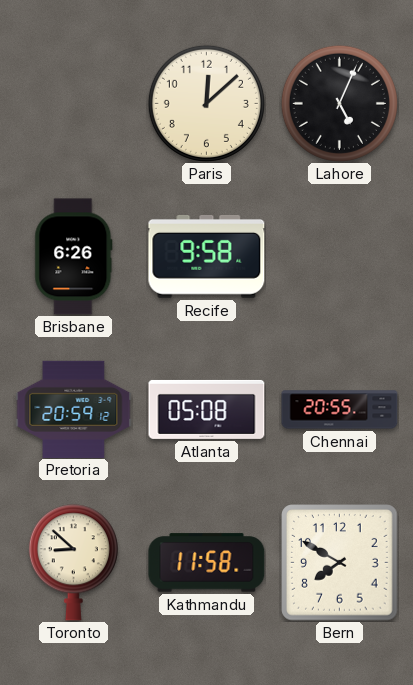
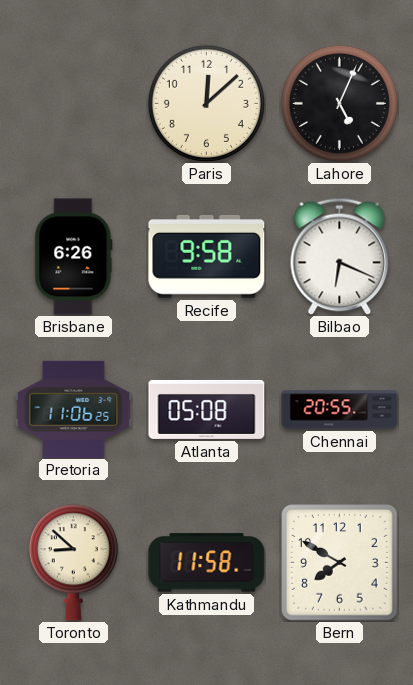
Bilbao: none -> 6:19 (340, 256)
Pretoria: 20:59 -> 11:06 (74, 409)
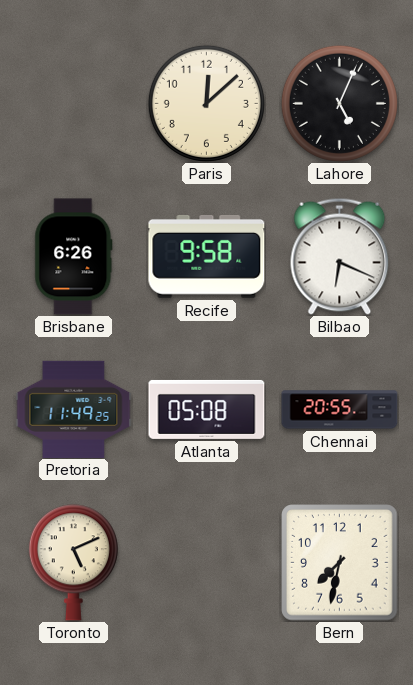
Pretoria: 11:06 -> 11:49 (74, 409)
Toronto: 8:52 -> 5:11 (73, 563)
Kathmandu: 11:58 -> none (207, 563)
Bern: 7:50 -> 7:32 (340, 563)
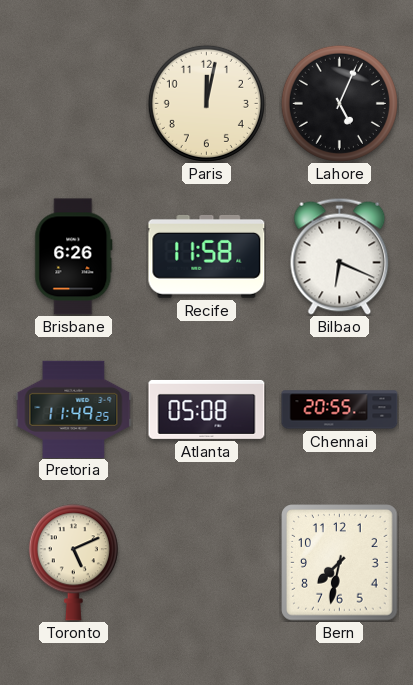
Paris: 12:08 -> 12:02 (206, 103)
Recife: 9:58 -> 11:58 (207, 256)
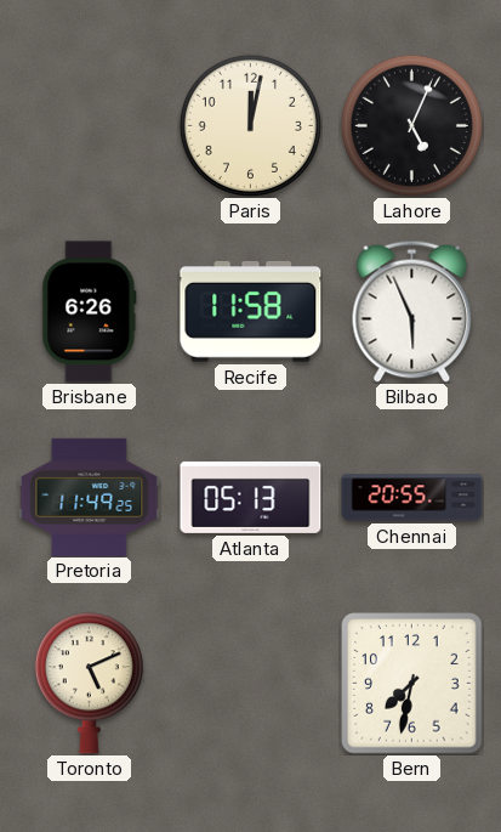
Bilbao: 6:19 -> 5:56 (412, 311)
Atlanta: 05:08 -> 05:13 (251, 497)
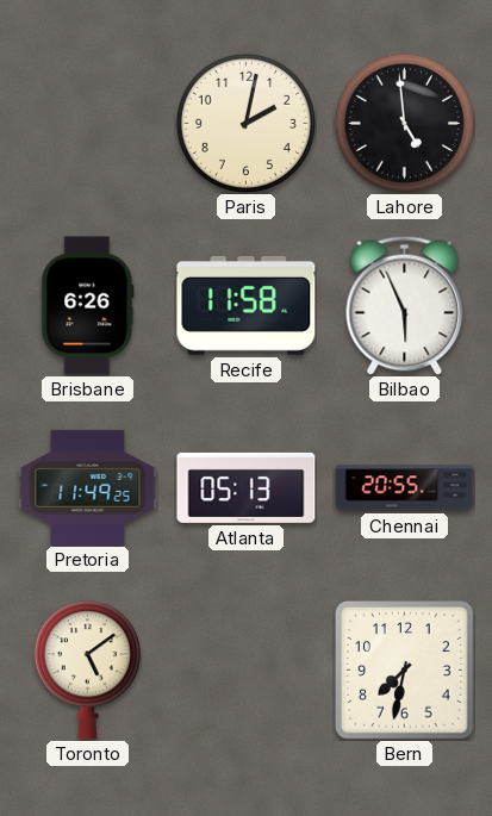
Paris: 12:02 -> 2:02 (245, 123)
Lahore: 5:04 -> 4:59 (404, 123)
Toronto: 5:11 -> 5:09 (87, 671)
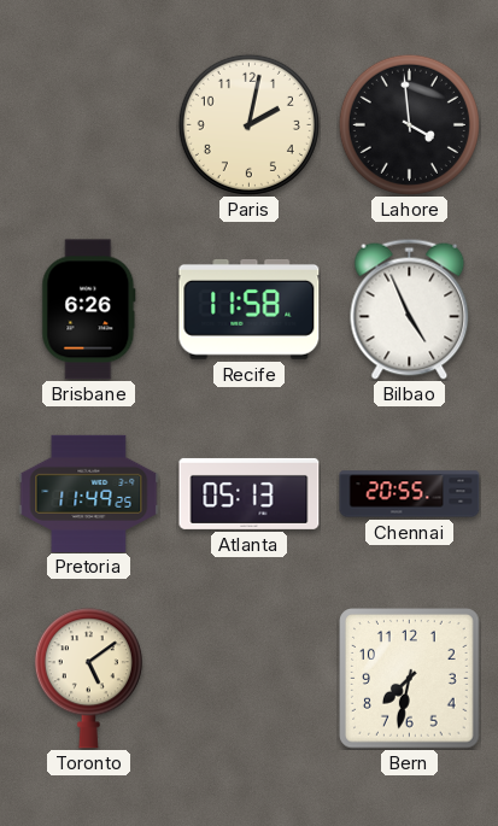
Lahore: 4:59 -> 3:59 (409, 124)
Bilbao: 5:56 -> 4:56 (410, 309)
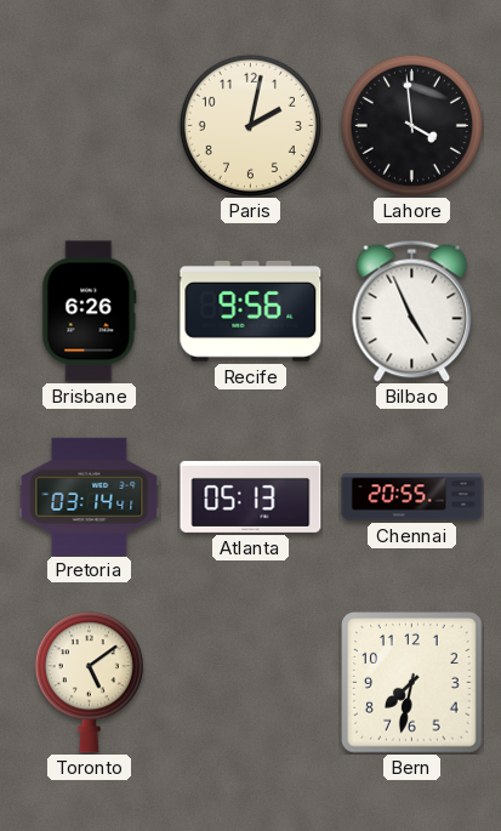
Recife: 11:58 -> 9:56 (251, 311)
Pretoria: 11:49 -> 03:14 (90, 496)
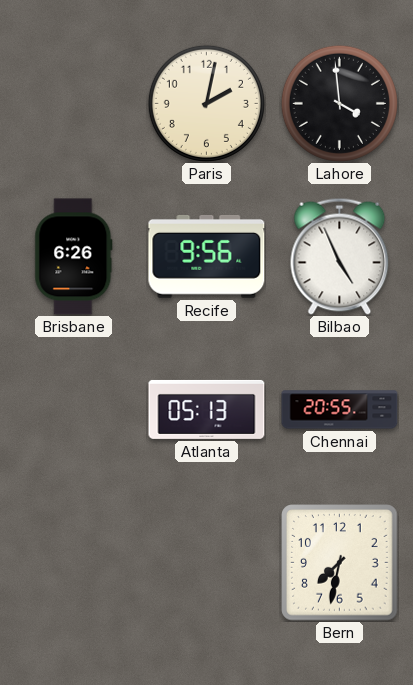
Pretoria: 03:14 -> none (90, 496)
Toronto: 5:09 -> none (89, 683)
